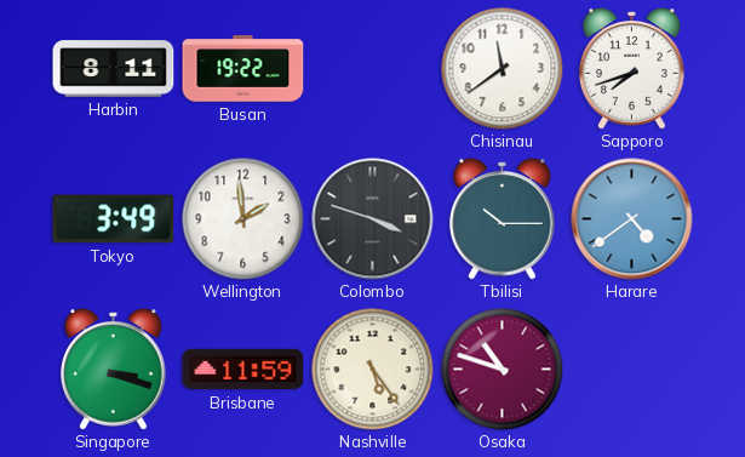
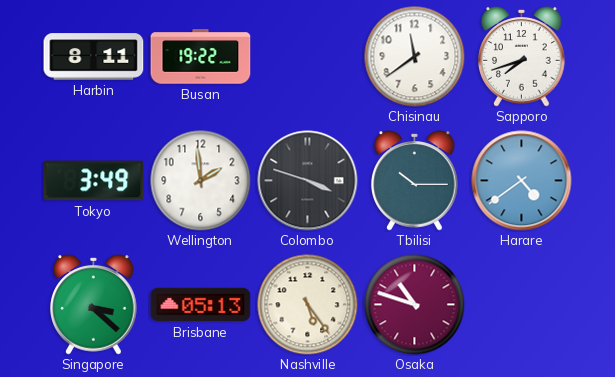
Singapore: 3:18 -> 3:22 (94, 305)
Brisbane: 11:59 -> 05:13 (201, 305)
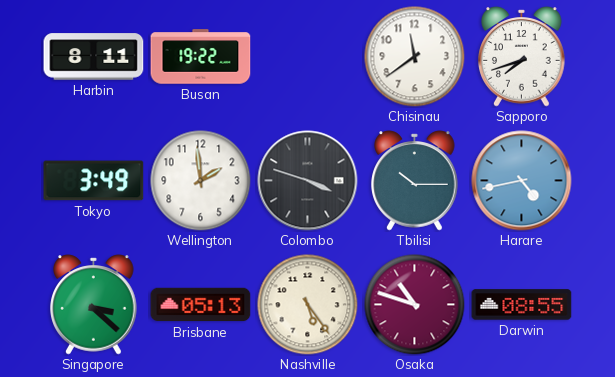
Harare: 4:39 -> 4:43 (522, 181)
Darwin: none -> 08:55 (522, 305)
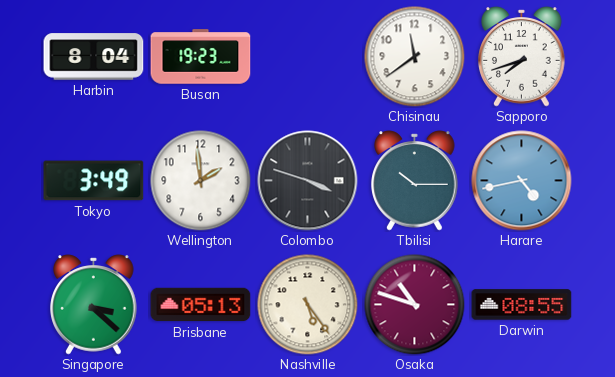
Harbin: 8:11 -> 8:04 (94, 57)
Busan: 19:22 -> 19:23 (201, 57)
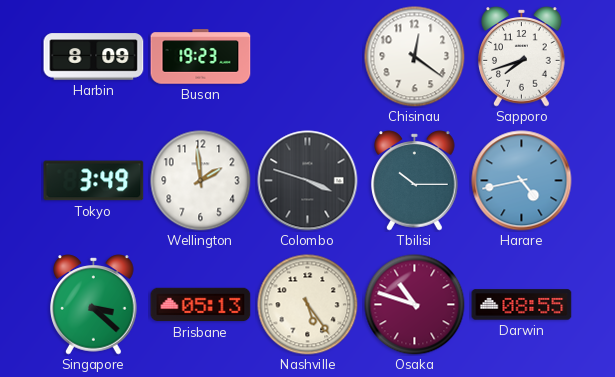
Harbin: 8:04 -> 8:09 (94, 57)
Chisinau: 11:39 -> 12:21 (415, 57)
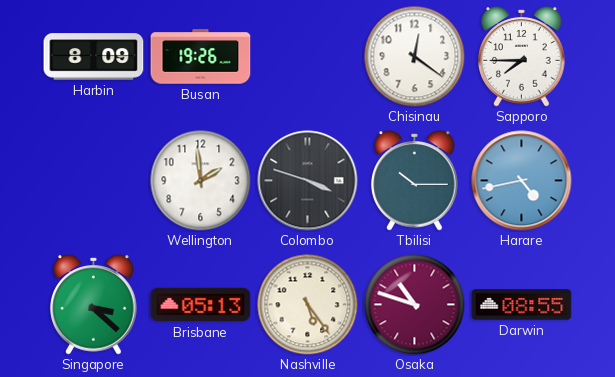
Busan: 19:23 -> 19:26 (201, 57)
Sapporo: 7:42 -> 7:45 (522, 57)
Tokyo: 3:49 -> none (94, 181)
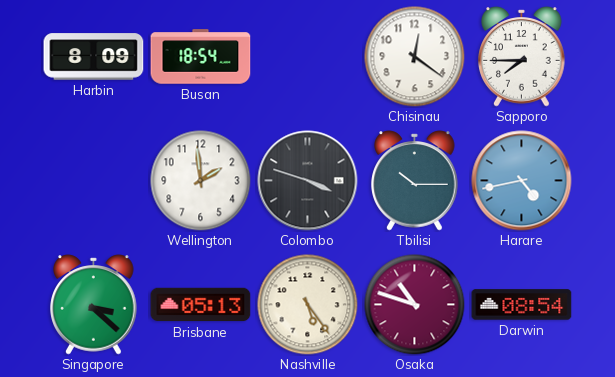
Busan: 19:26 -> 18:54 (201, 57)
Darwin: 08:55 -> 08:54 (522, 305)
